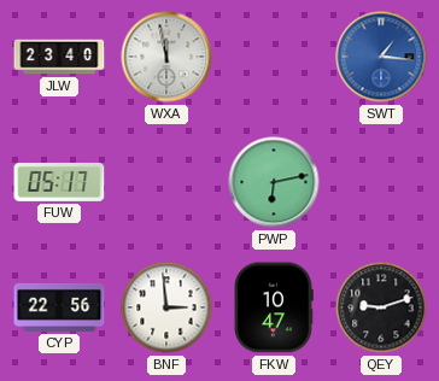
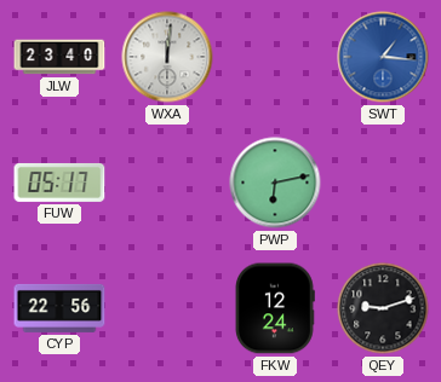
WXA: 11:58 -> 12:01 (167, 57)
BNF: 2:59 -> none (166, 307)
FKW: 10:47 -> 12:24 (275, 308)
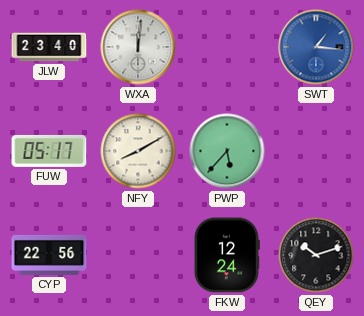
NFY: none -> 8:10 (138, 151)
PWP: 6:13 -> 5:37 (227, 151)
QEY: 9:12 -> 10:12 (316, 255)
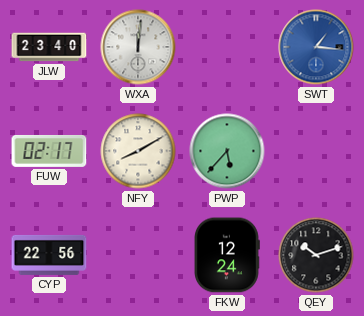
FUW: 05:17 -> 02:17 (49, 151)
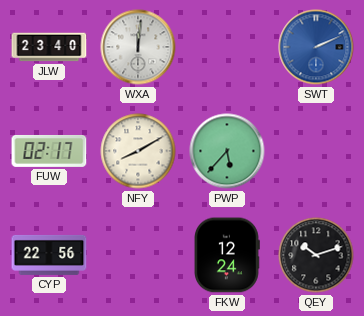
SWT: 1:16 -> 2:11 (316, 47)
